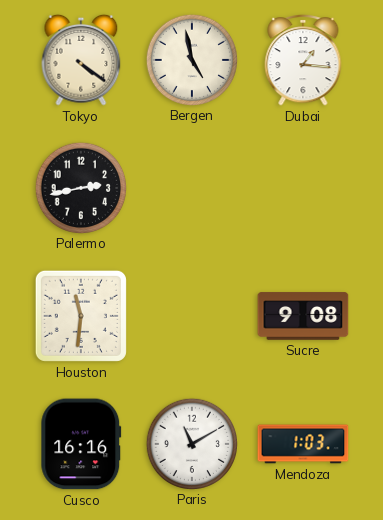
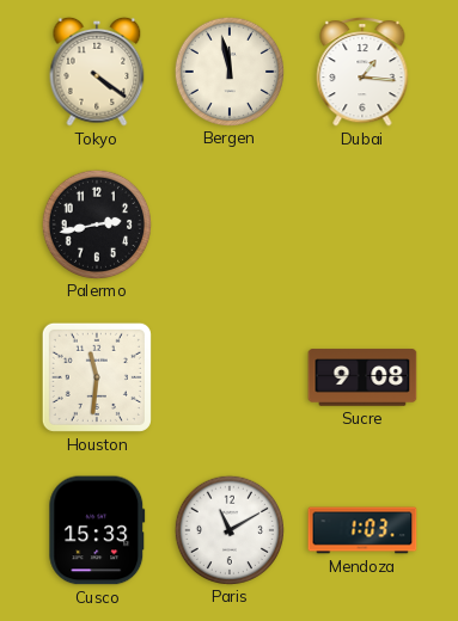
Bergen: 4:58 -> 11:58 (228, 70)
Cusco: 16:16 -> 15:33 (97, 530)
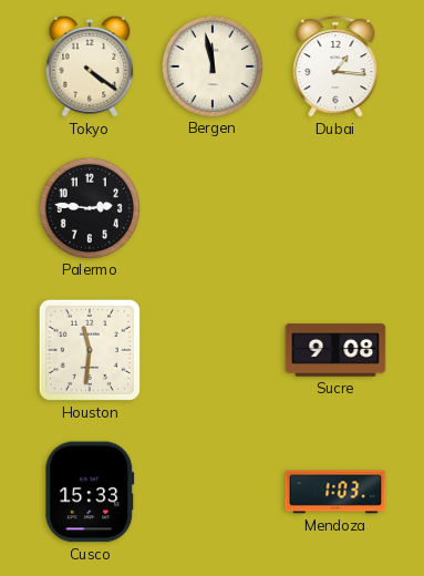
Palermo: 2:43 -> 2:46 (89, 207)
Paris: 11:10 -> none (228, 529)
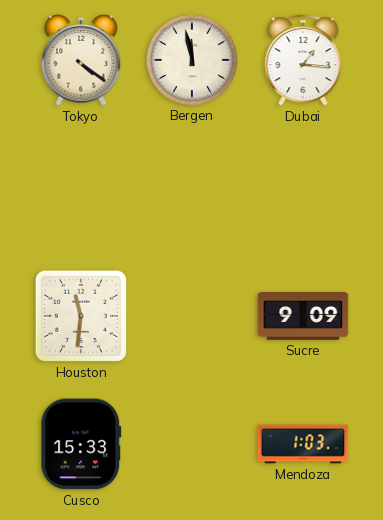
Palermo: 2:46 -> none (89, 207)
Sucre: 9:08 -> 9:09 (303, 316)
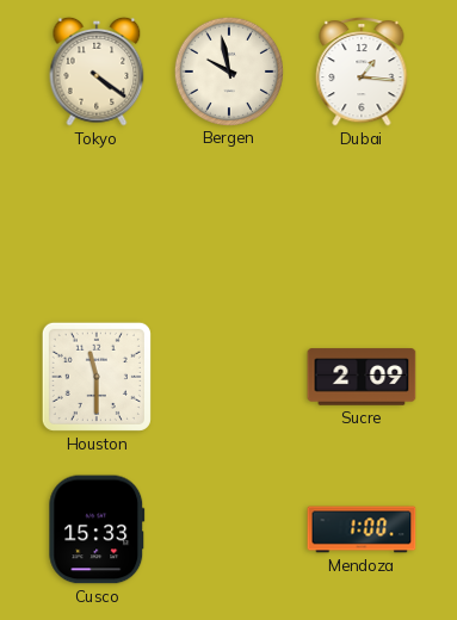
Bergen: 11:58 -> 9:58 (228, 70)
Houston: 11:31 -> 11:30 (97, 377)
Sucre: 9:09 -> 2:09 (362, 377)
Mendoza: 1:03 -> 1:00 (362, 529)
